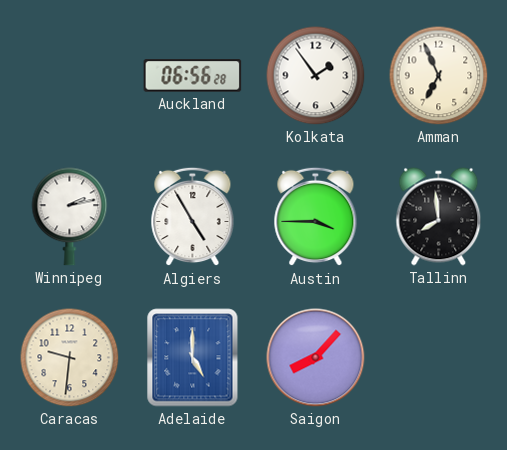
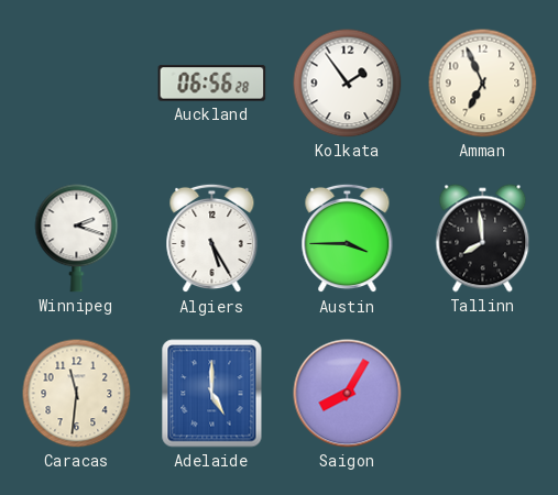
Winnipeg: 2:13 -> 2:18 (77, 239)
Algiers: 4:55 -> 5:25 (212, 239)
Caracas: 9:31 -> 11:31 (77, 394)
Saigon: 8:07 -> 8:05 (348, 394)
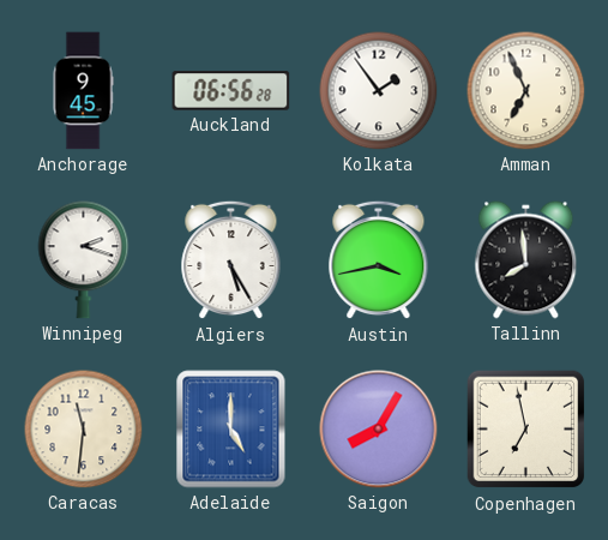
Anchorage: none -> 9:45 (83, 91)
Austin: 3:45 -> 3:43 (379, 260)
Copenhagen: none -> 6:58 (526, 430)
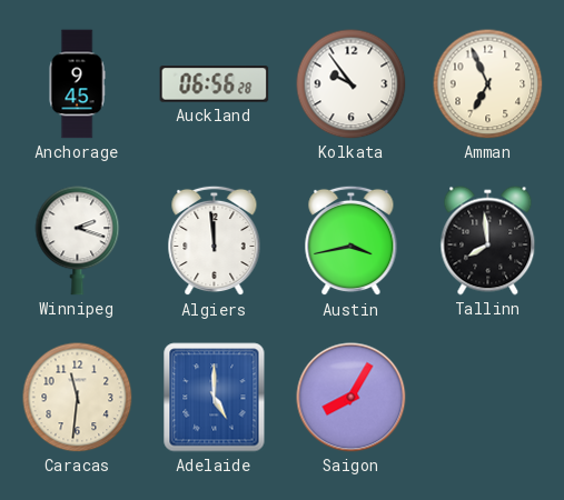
Kolkata: 1:54 -> 9:54 (352, 84)
Algiers: 5:25 -> 11:59 (215, 241)
Copenhagen: 6:58 -> none (526, 430)
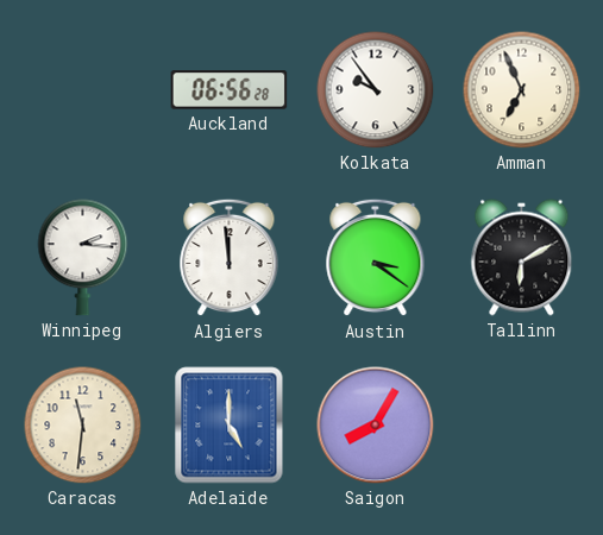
Anchorage: 9:45 -> none (77, 84)
Winnipeg: 2:18 -> 2:16 (83, 258)
Austin: 3:43 -> 3:21 (376, 258)
Tallinn: 7:59 -> 6:10 (522, 258)
